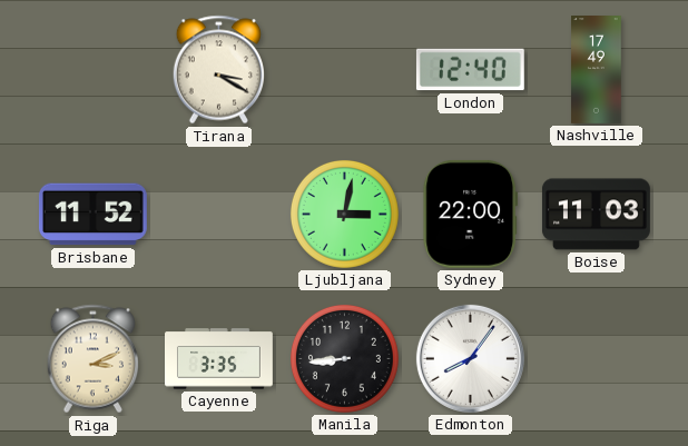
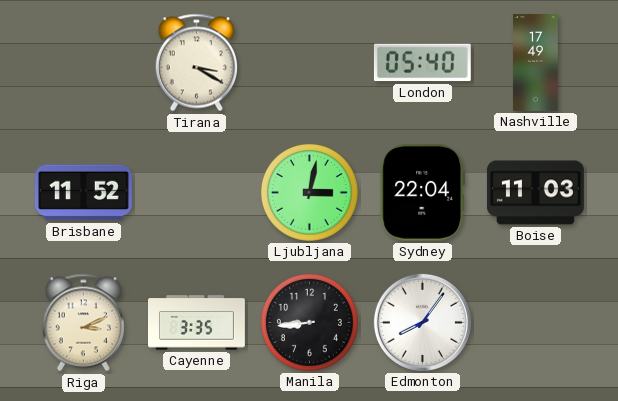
London: 12:40 -> 05:40 (422, 63)
Sydney: 22:00 -> 22:04 (423, 192)
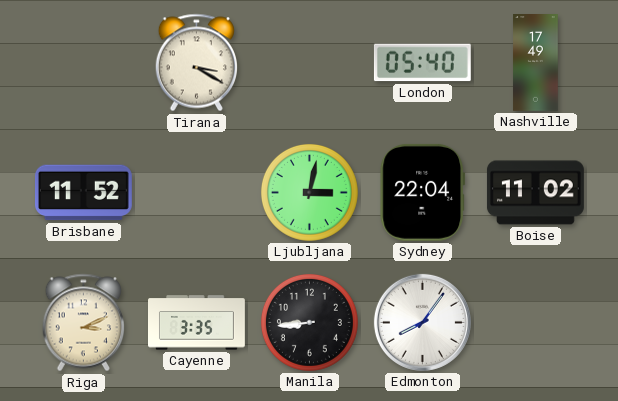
Boise: 11:03 -> 11:02 (535, 193)
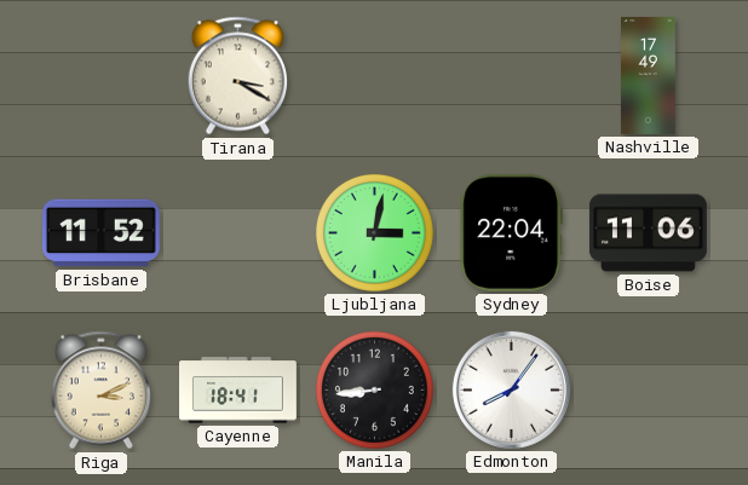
London: 05:40 -> none (422, 63)
Boise: 11:02 -> 11:06 (648, 233)
Cayenne: 3:35 -> 18:41 (238, 391)
